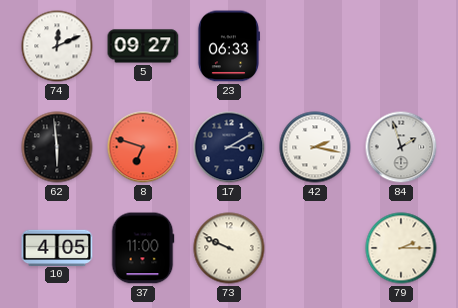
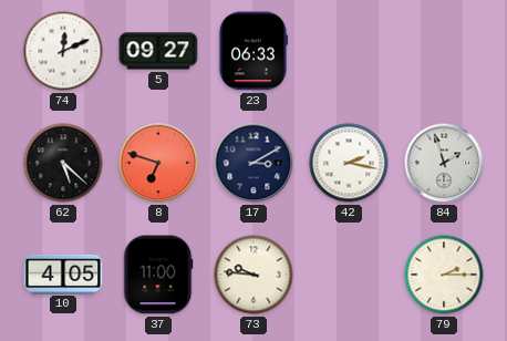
62: 5:59 -> 5:22 (63, 163)
73: 9:49 -> 9:46 (253, 275)
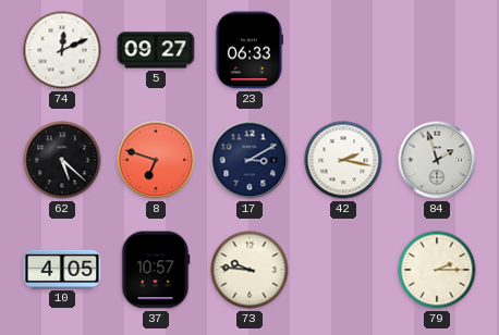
37: 11:00 -> 10:57 (156, 270)
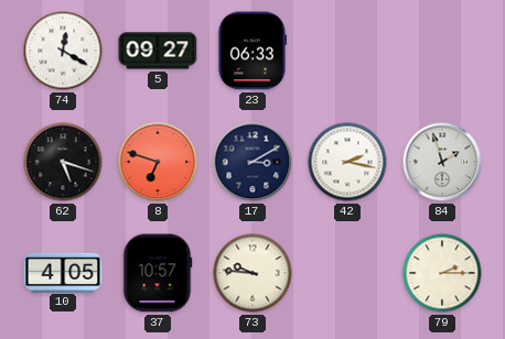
74: 12:11 -> 12:20 (63, 51)
62: 5:22 -> 5:18 (63, 162)
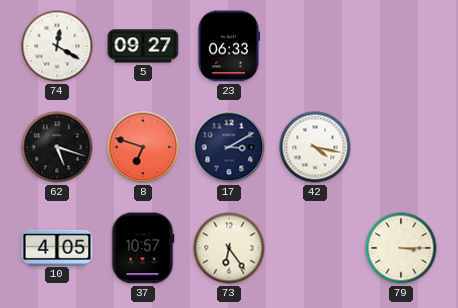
42: 2:17 -> 4:17 (315, 147)
84: 1:57 -> none (442, 162)
73: 9:46 -> 6:24 (229, 248)
79: 2:15 -> 3:15 (401, 248)
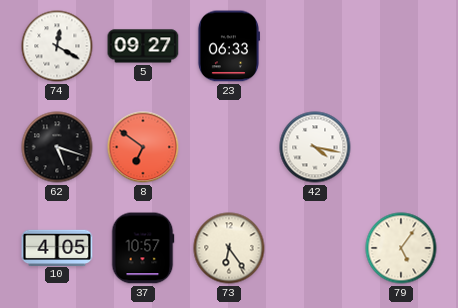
8: 6:48 -> 6:51 (143, 147)
17: 3:10 -> none (229, 147)
79: 3:15 -> 5:06 (401, 248)
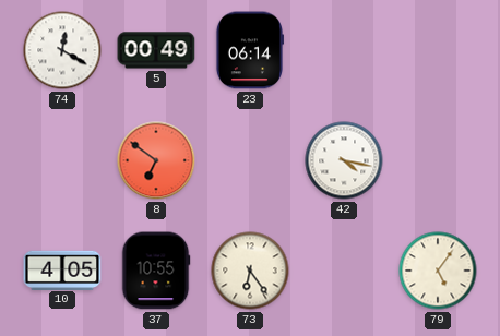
5: 09:27 -> 00:49 (156, 50)
23: 06:33 -> 06:14 (249, 50)
62: 5:18 -> none (57, 147)
37: 10:57 -> 10:55 (156, 271)
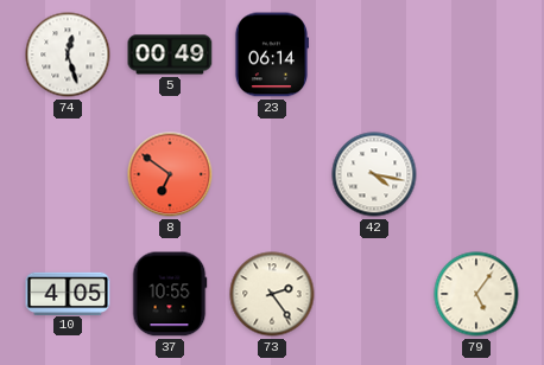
74: 12:20 -> 12:27 (68, 55)
73: 6:24 -> 2:24 (272, 294)
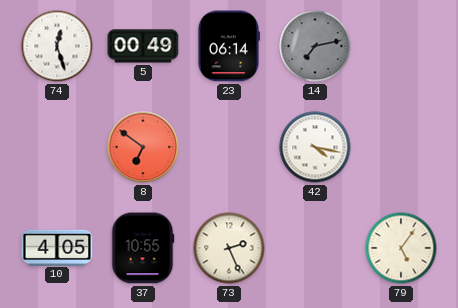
14: none -> 7:13 (315, 46)
73: 2:24 -> 2:26 (229, 248)
